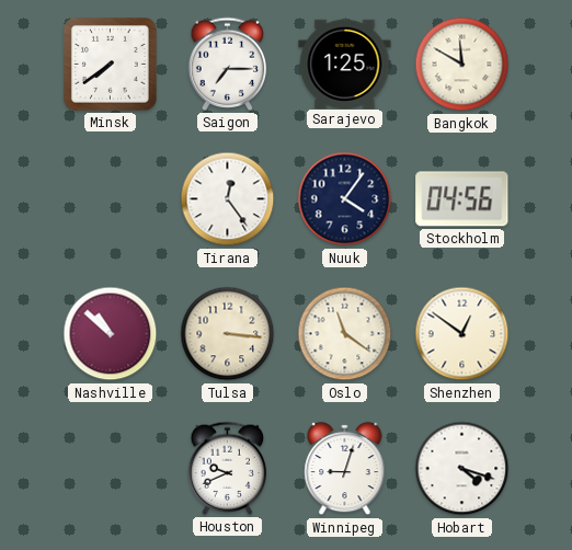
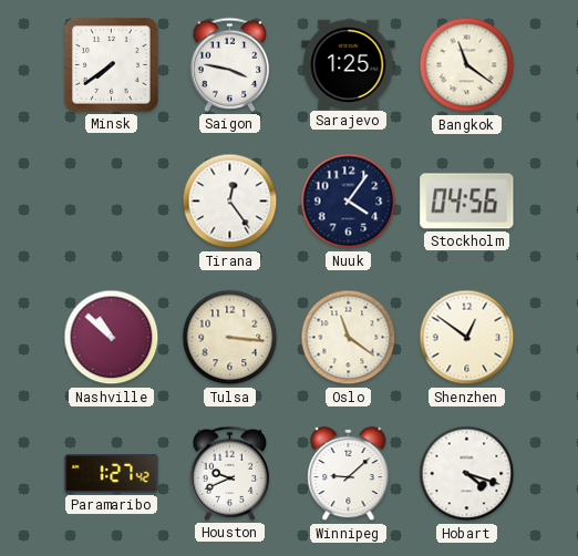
Saigon: 7:15 -> 3:47 (230, 64)
Bangkok: 11:50 -> 11:21 (467, 65)
Paramaribo: none -> 1:27 (112, 473)
Winnipeg: 9:03 -> 9:08 (349, 474)
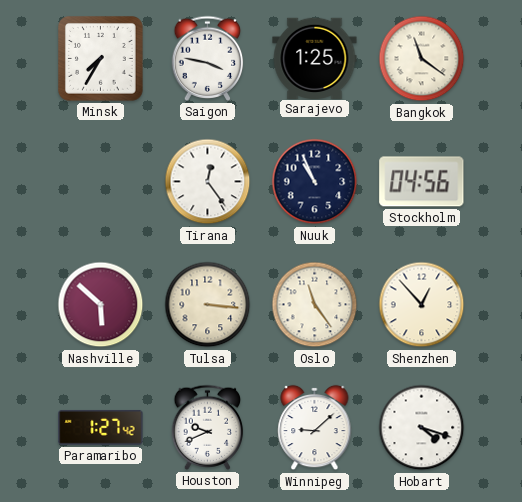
Minsk: 7:39 -> 7:35 (101, 59)
Nuuk: 4:06 -> 10:56 (315, 182)
Nashville: 10:52 -> 5:52 (101, 305)
Oslo: 11:21 -> 11:24 (315, 305)
Shenzhen: 12:51 -> 12:53 (422, 305)
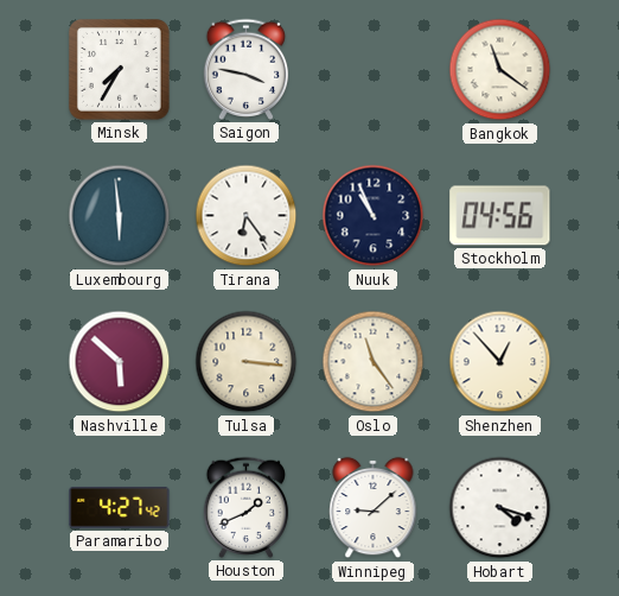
Sarajevo: 1:25 -> none (315, 58)
Luxembourg: none -> 5:59 (120, 216)
Tirana: 12:24 -> 6:24 (247, 216)
Paramaribo: 1:27 -> 4:27 (120, 507)
Houston: 9:41 -> 1:41 (247, 507)
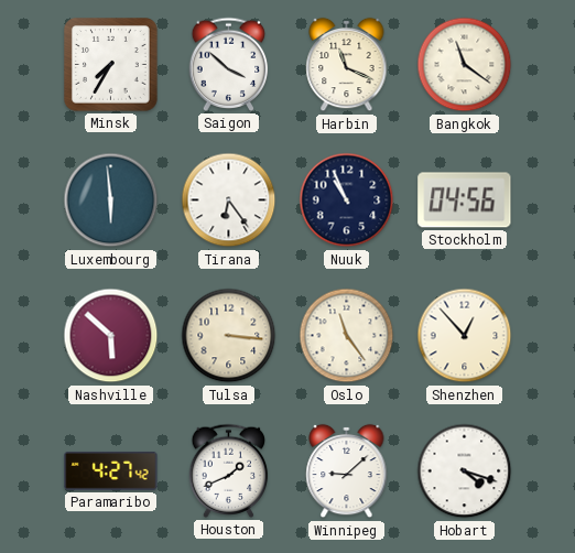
Saigon: 3:47 -> 3:52 (229, 64)
Harbin: none -> 11:19 (347, 65)
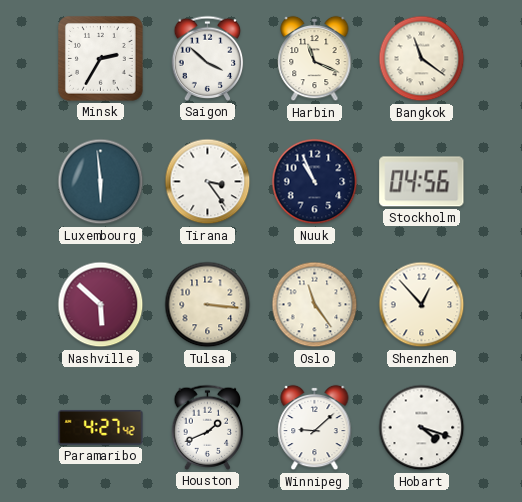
Minsk: 7:35 -> 2:35 (101, 59)
Tirana: 6:24 -> 3:24 (208, 182)
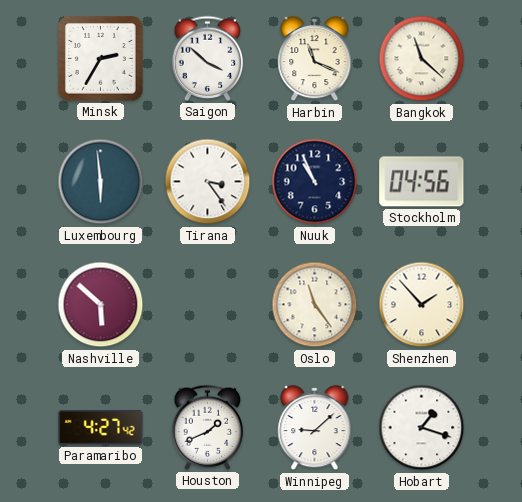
Bangkok: 11:21 -> 11:22 (422, 59)
Tulsa: 3:16 -> none (208, 305)
Shenzhen: 12:53 -> 1:53 (422, 305)
Hobart: 4:18 -> 1:18 (422, 428)
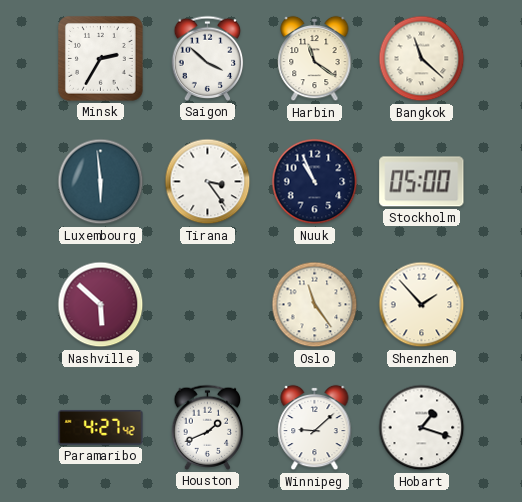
Harbin: 11:19 -> 11:21 (315, 59)
Stockholm: 04:56 -> 05:00 (422, 182)
